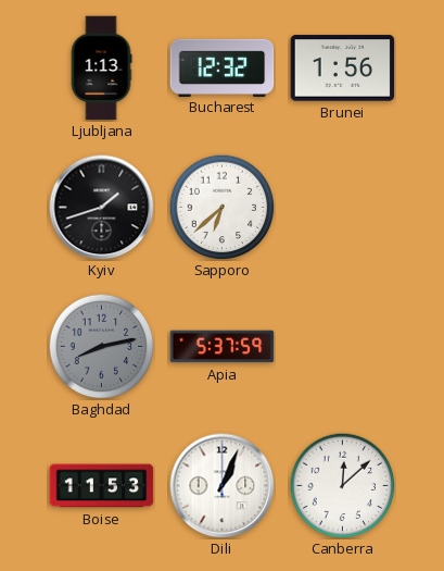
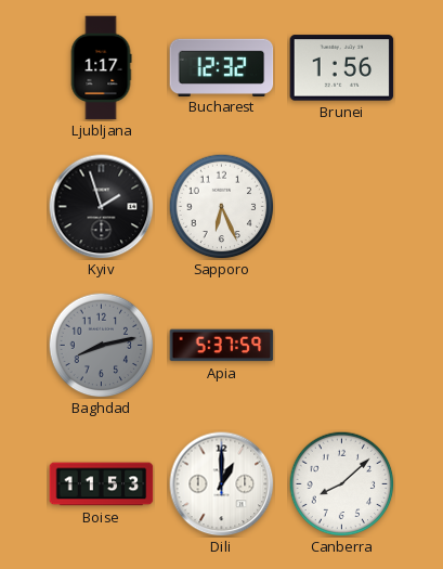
Ljubljana: 1:13 -> 1:17 (101, 68)
Kyiv: 1:42 -> 1:57 (102, 207)
Sapporo: 6:38 -> 6:26 (221, 206)
Dili: 1:04 -> 1:00 (222, 484)
Canberra: 12:08 -> 8:08 (341, 483)
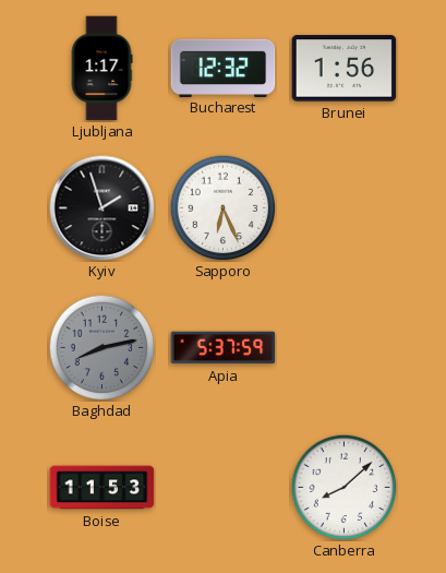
Dili: 1:00 -> none (222, 484)
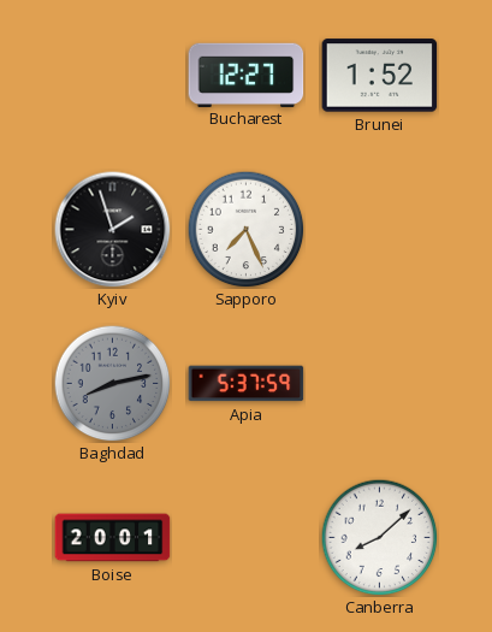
Ljubljana: 1:17 -> none (101, 69)
Bucharest: 12:32 -> 12:27 (247, 75)
Brunei: 1:56 -> 1:52 (380, 76)
Sapporo: 6:26 -> 7:26 (245, 229)
Boise: 11:53 -> 20:01 (113, 538)
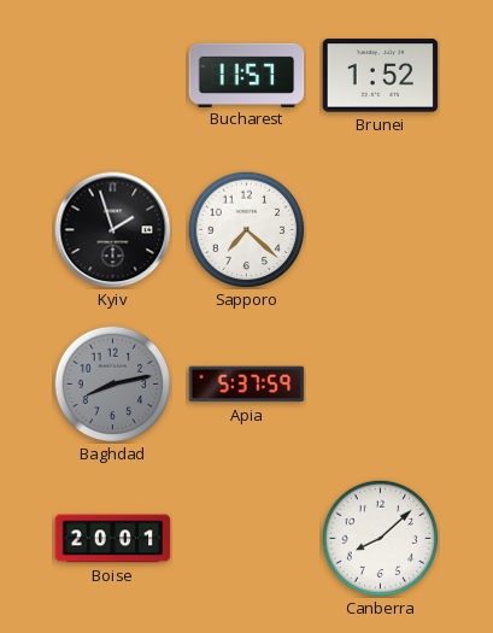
Bucharest: 12:27 -> 11:57 (247, 75)
Sapporo: 7:26 -> 7:22 (246, 229)
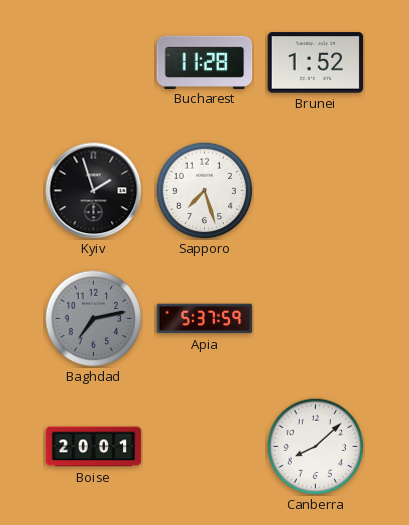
Bucharest: 11:57 -> 11:28 (205, 62)
Sapporo: 7:22 -> 7:27 (204, 190)
Baghdad: 8:13 -> 7:13 (93, 318)
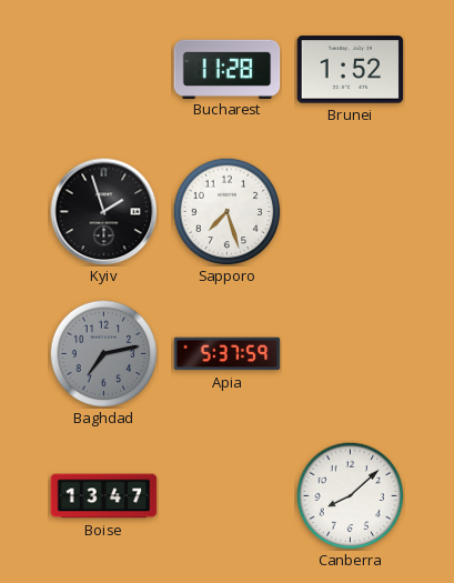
Boise: 20:01 -> 13:47 (104, 496)
